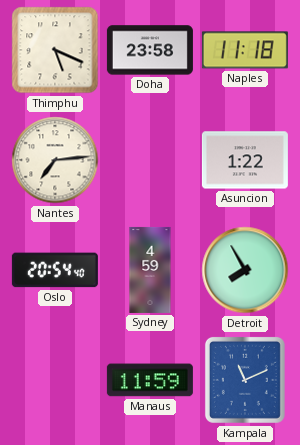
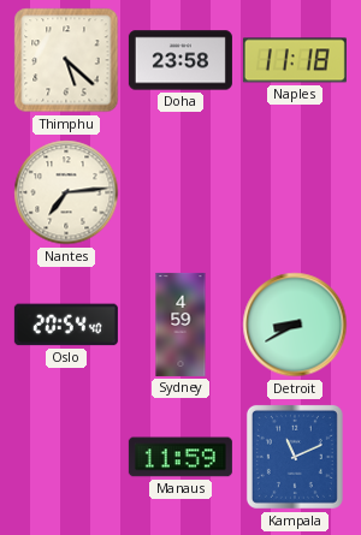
Thimphu: 5:19 -> 5:22 (66, 60)
Asuncion: 1:22 -> none (245, 160)
Detroit: 7:55 -> 8:40 (295, 325)
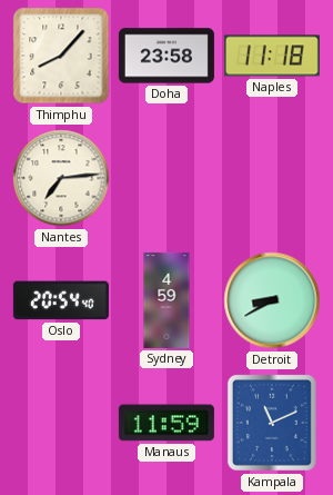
Thimphu: 5:22 -> 8:07 (61, 56)
